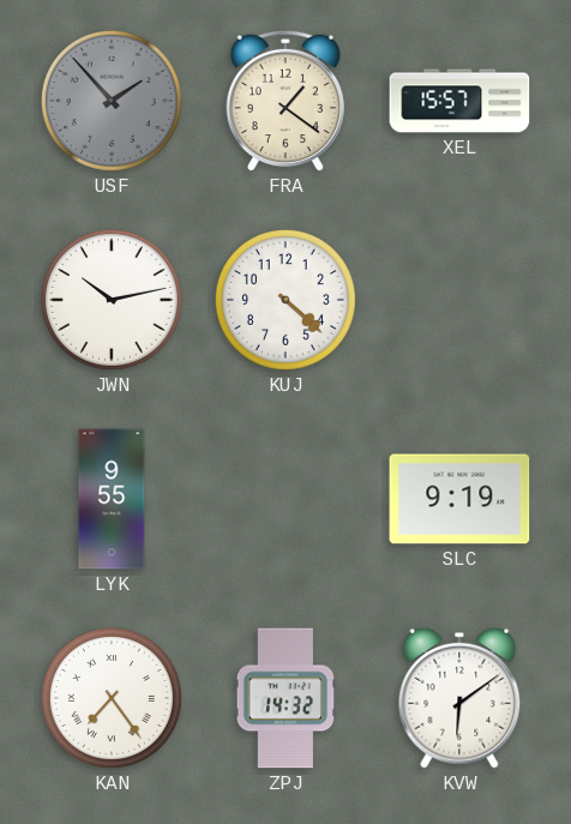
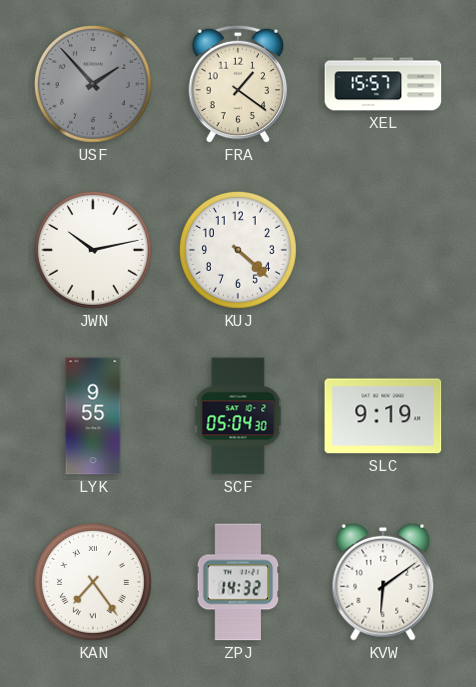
SCF: none -> 05:04 (238, 416)
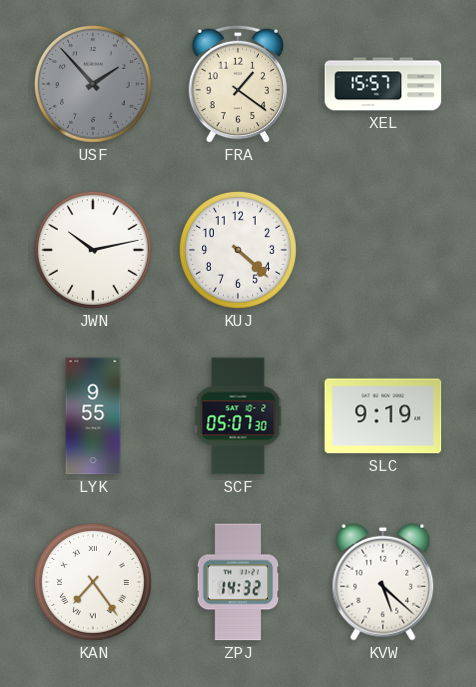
SCF: 05:04 -> 05:07 (238, 416)
KVW: 6:09 -> 5:22 (383, 582)
